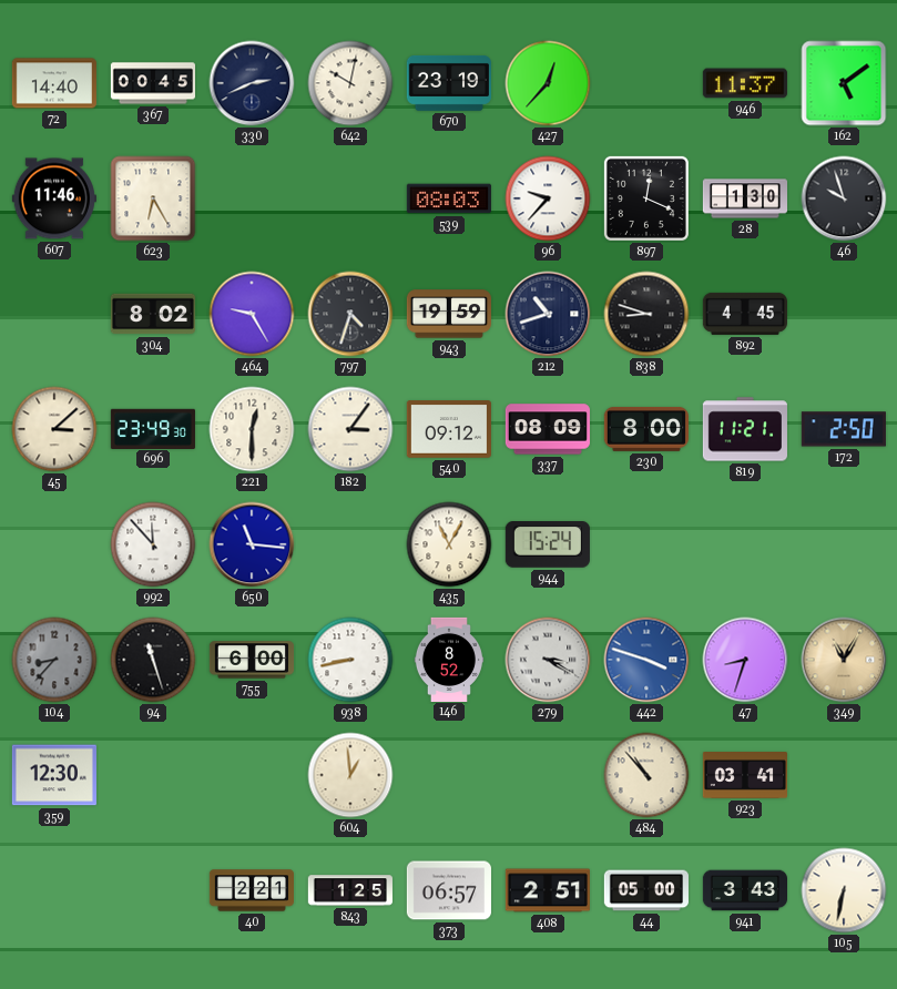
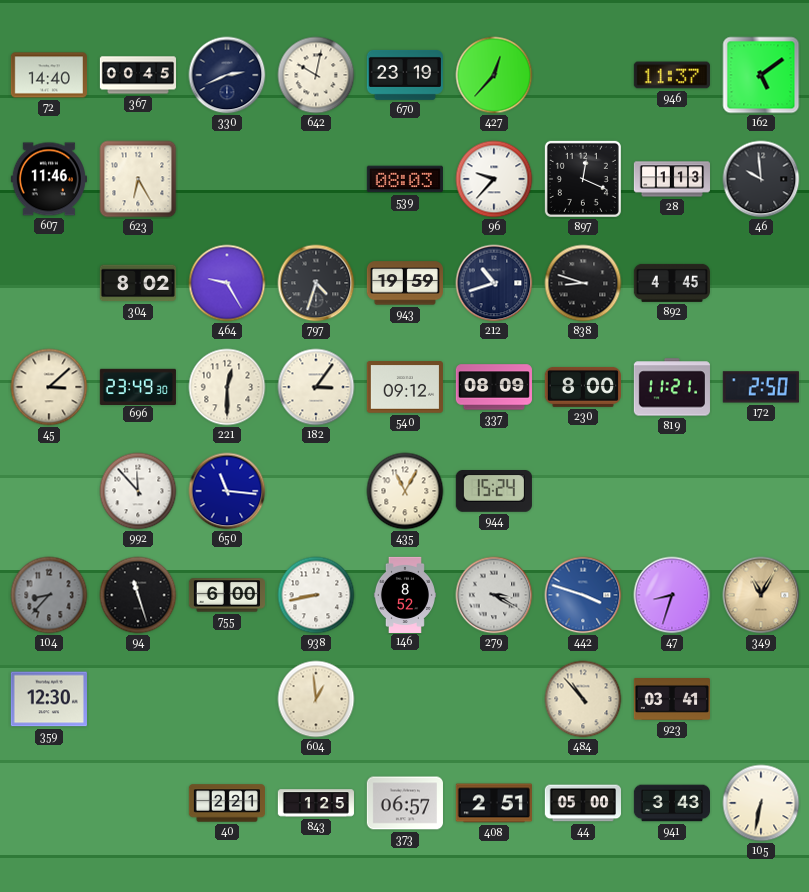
28: 1:30 -> 1:13 (671, 179)
46: 9:57 -> 9:59 (761, 179)
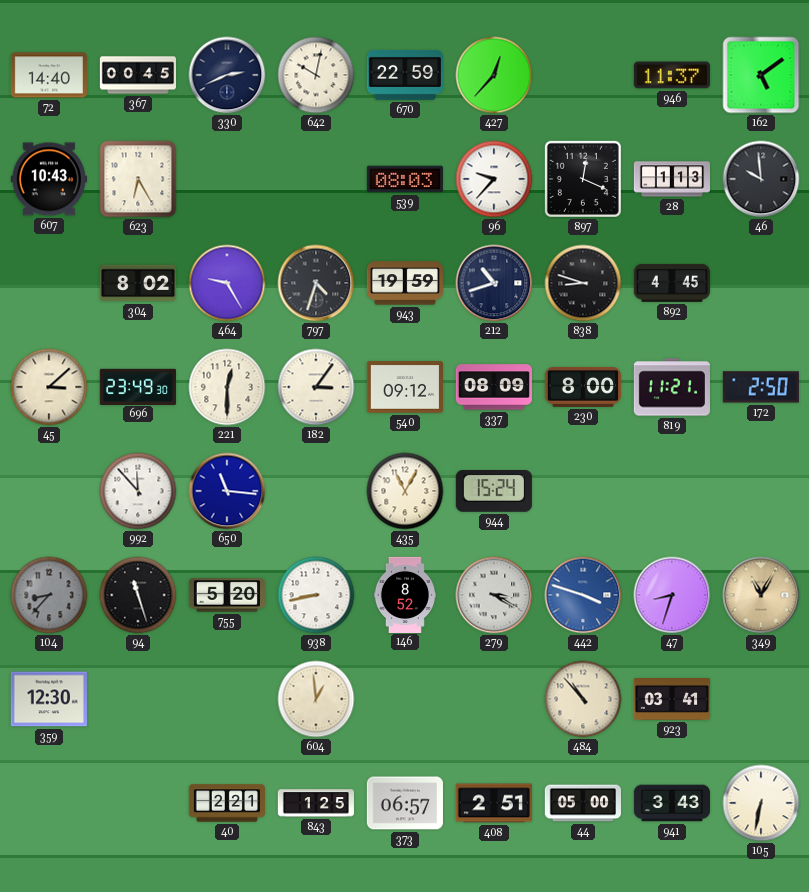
670: 23:19 -> 22:59 (405, 75)
607: 11:46 -> 10:43 (49, 179)
755: 6:00 -> 5:20 (226, 595)
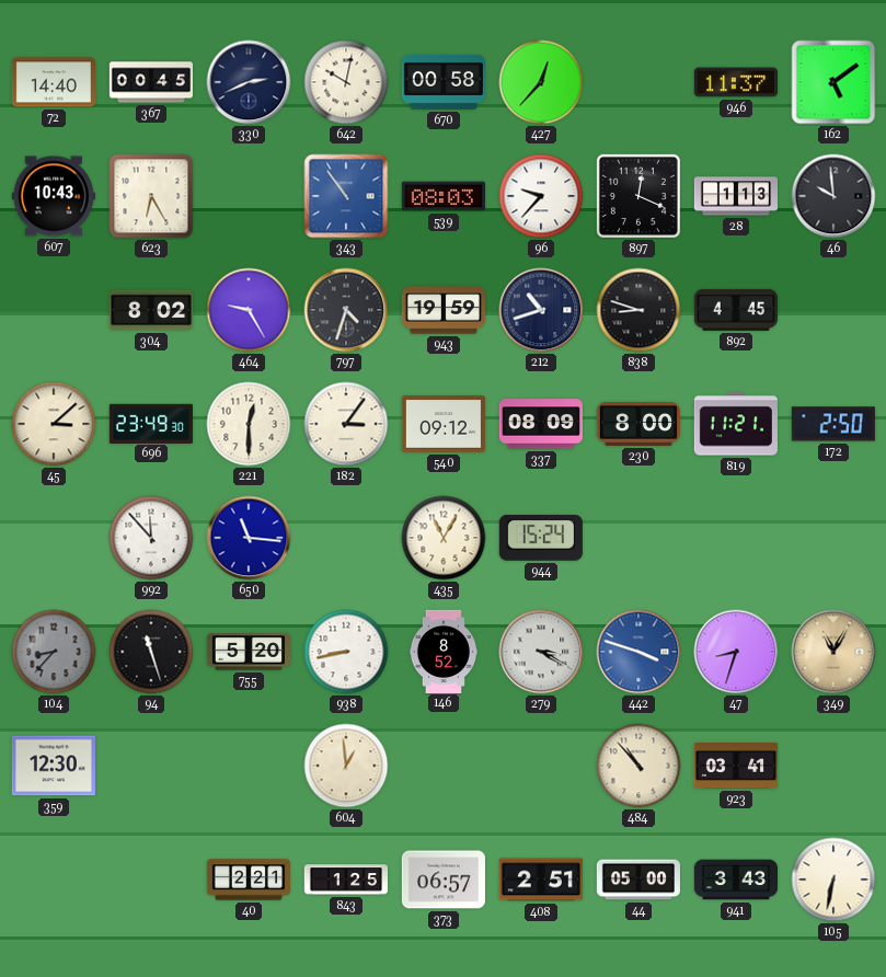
670: 22:59 -> 00:58 (444, 82)
343: none -> 10:54 (346, 196)
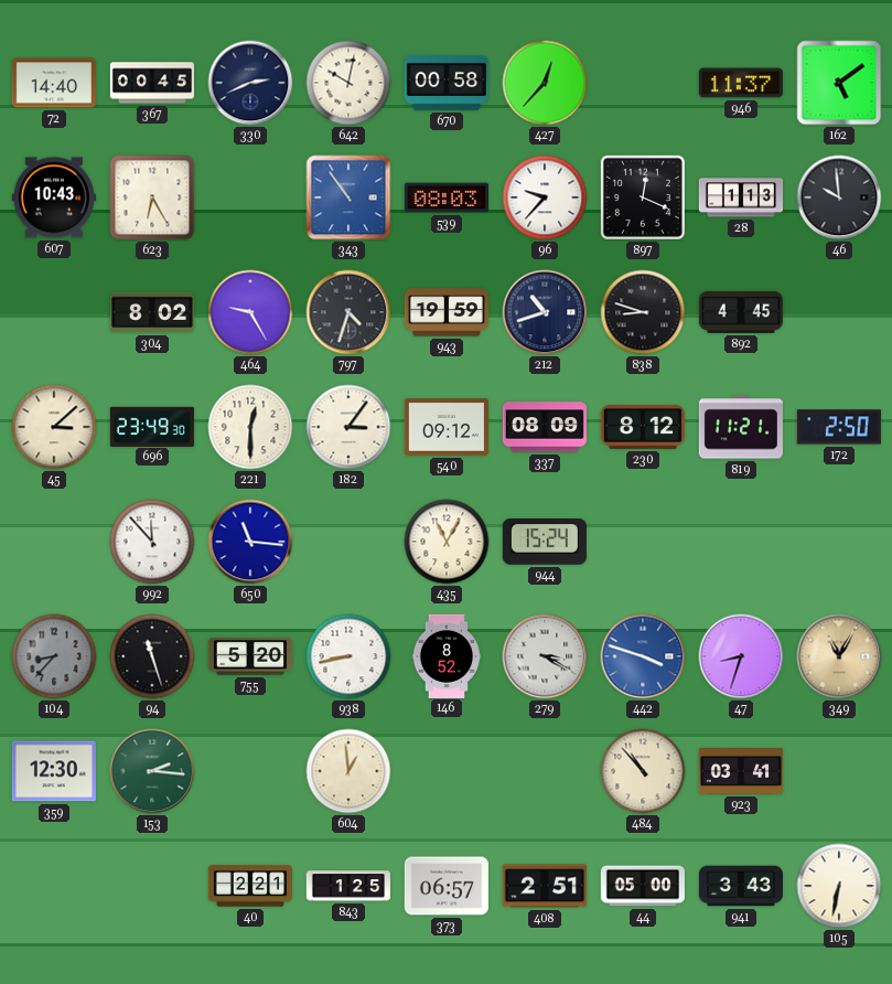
230: 8:00 -> 8:12 (643, 427)
153: none -> 2:16 (152, 771)
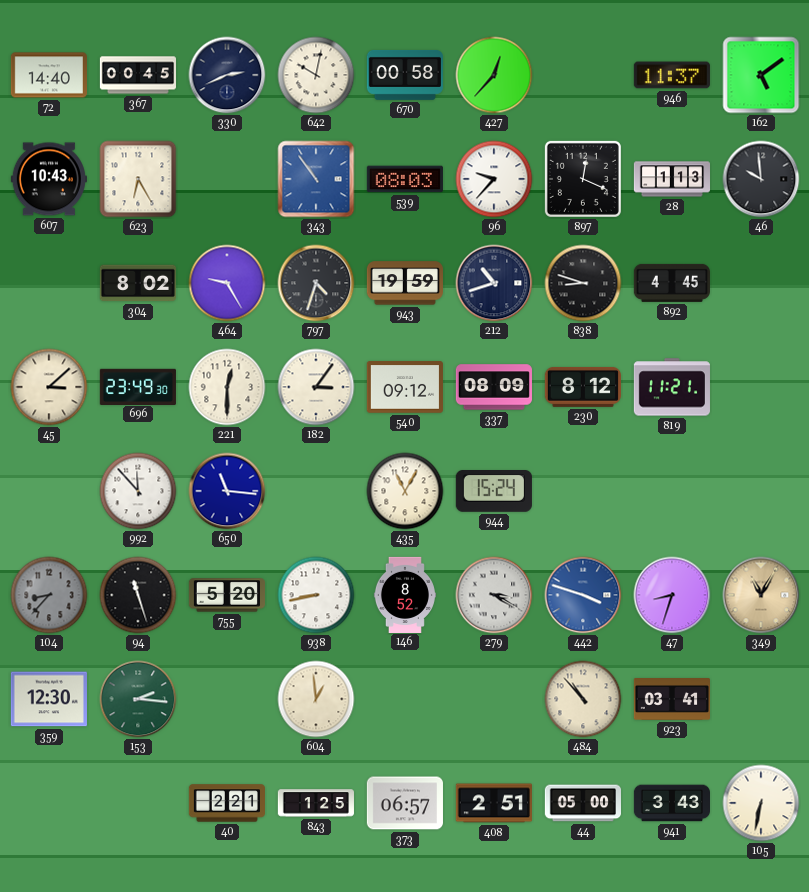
172: 2:50 -> none (839, 427)
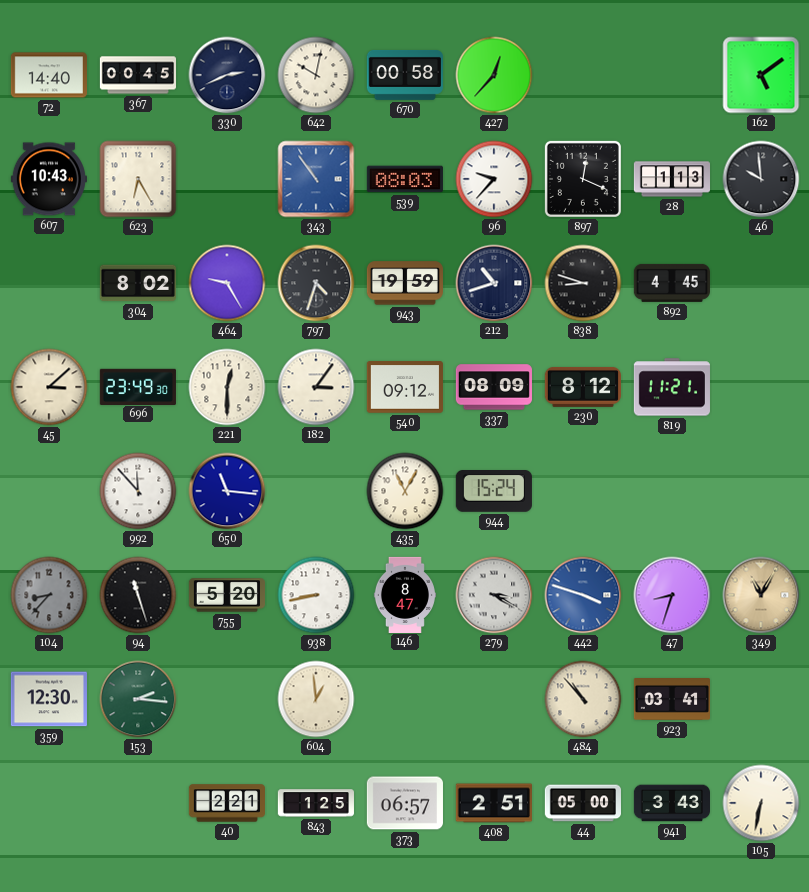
946: 11:37 -> none (672, 75)
146: 8:52 -> 8:47 (405, 594)
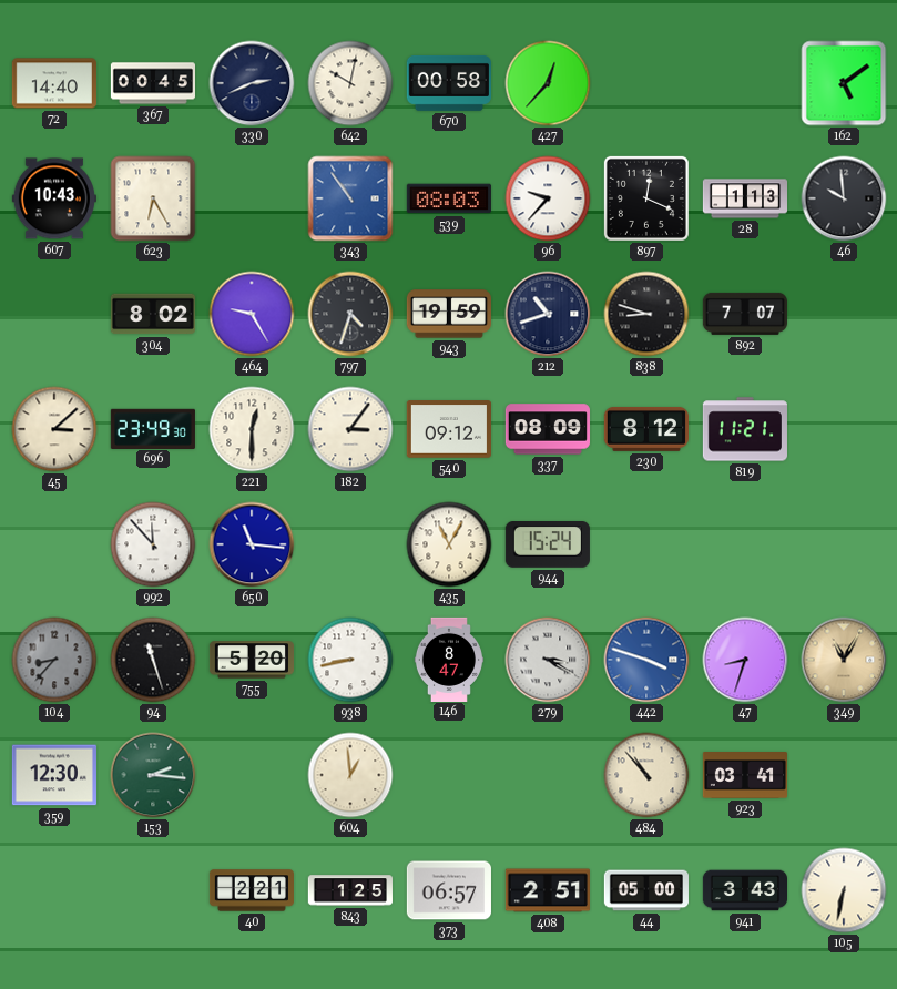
892: 4:45 -> 7:07 (745, 314)
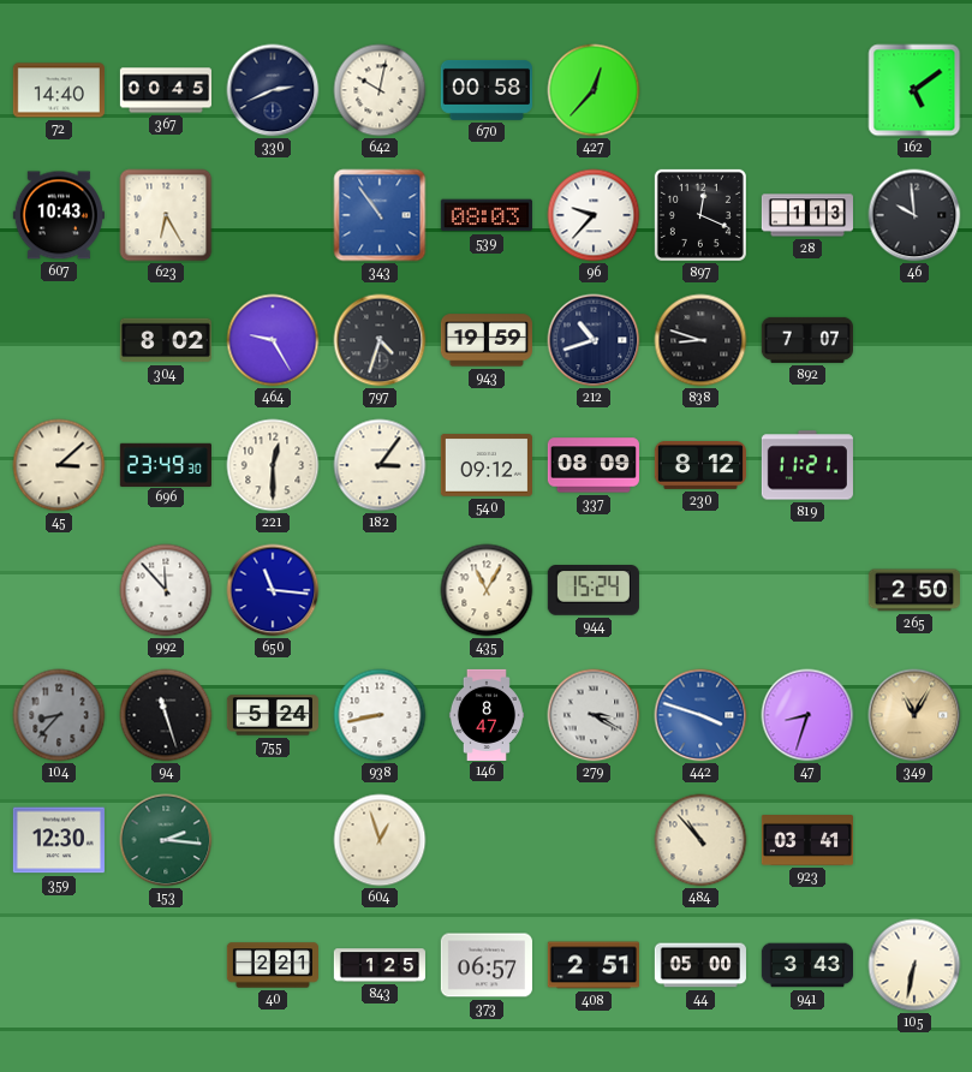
265: none -> 2:50 (914, 590)
755: 5:20 -> 5:24 (272, 715)
604: 12:59 -> 12:57 (380, 840)
